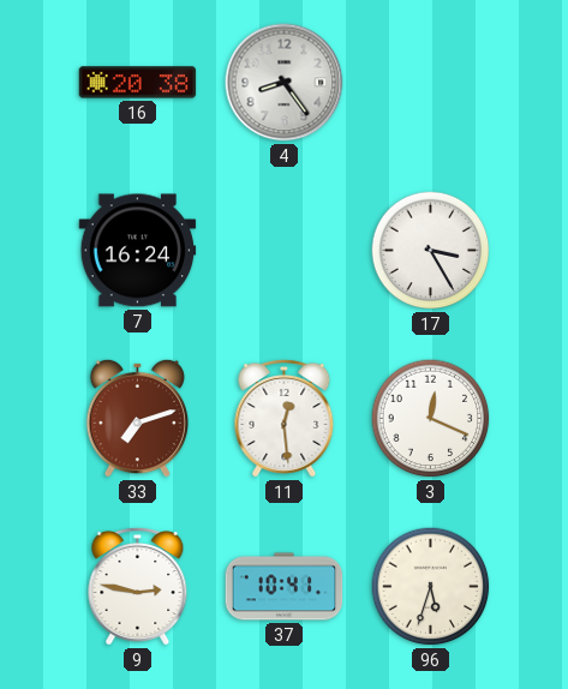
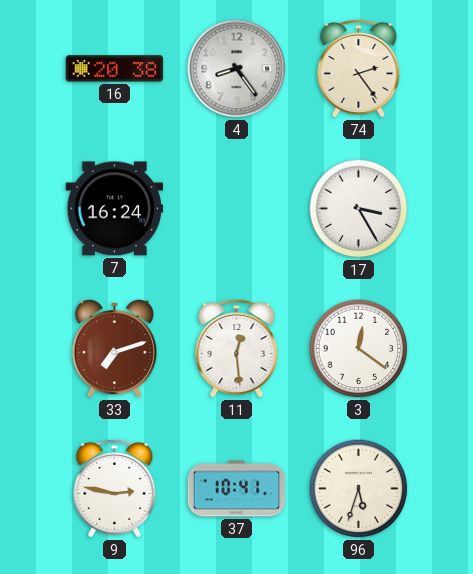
74: none -> 2:24 (359, 68)
3: 12:19 -> 12:21 (359, 349)
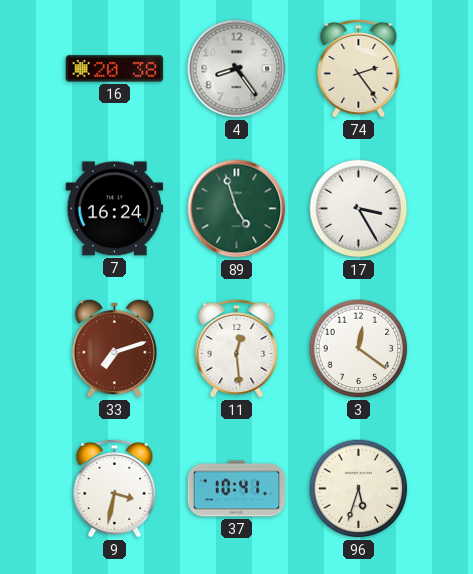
89: none -> 4:57 (237, 209)
9: 2:47 -> 3:32 (115, 488)
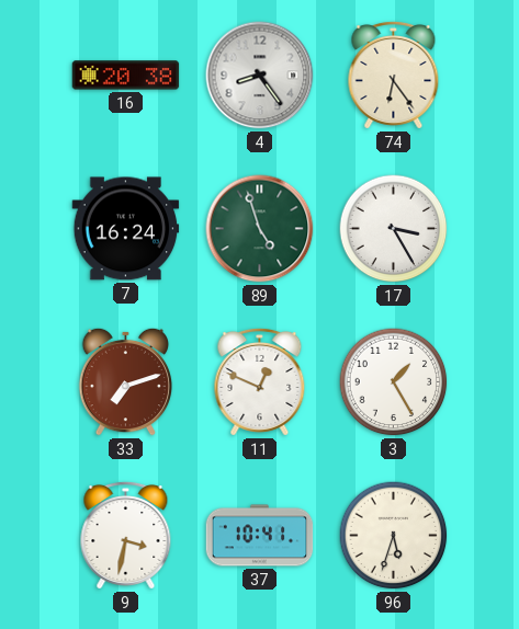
74: 2:24 -> 6:24 (394, 75)
11: 12:29 -> 12:49 (260, 381)
3: 12:21 -> 1:25 (394, 382)
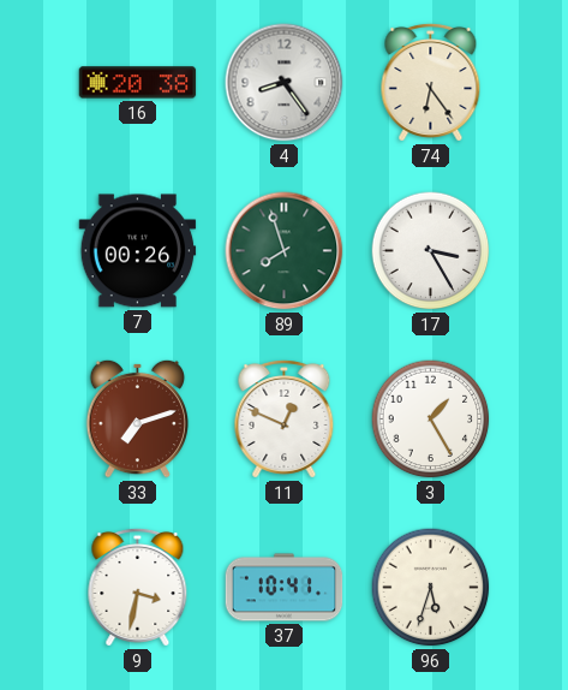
7: 16:24 -> 00:26 (138, 251)
89: 4:57 -> 7:57 (285, 251)
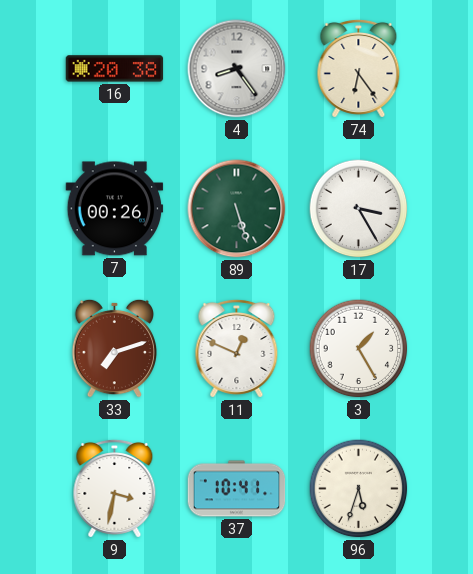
89: 7:57 -> 5:27 (237, 209)
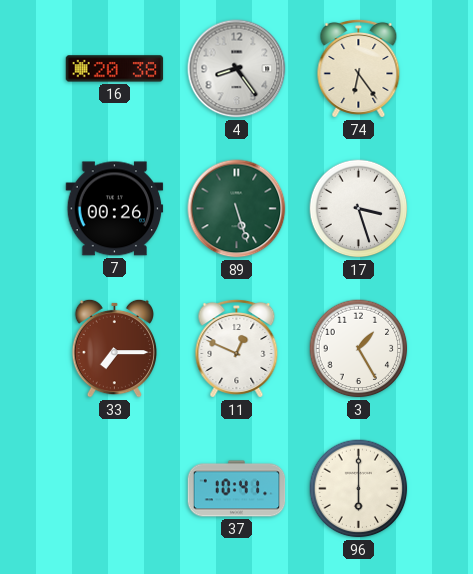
17: 3:25 -> 3:27 (359, 209)
33: 7:12 -> 7:15 (115, 348)
9: 3:32 -> none (115, 488)
96: 5:33 -> 6:00 (359, 489)
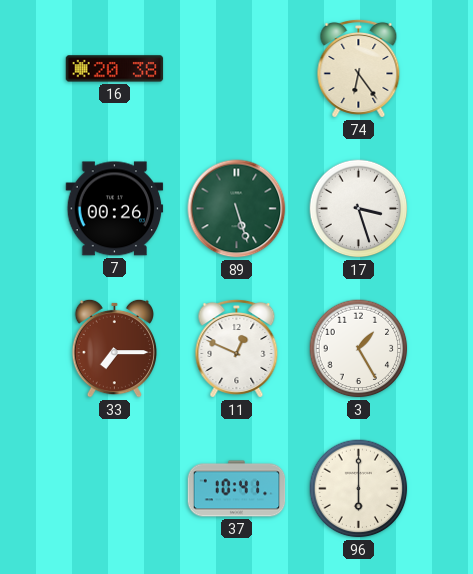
4: 8:24 -> none (237, 69)
